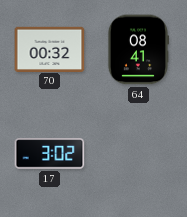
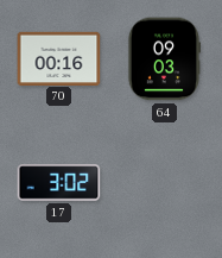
70: 00:32 -> 00:16 (59, 58)
64: 08:41 -> 09:03 (163, 59)
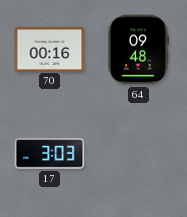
64: 09:03 -> 09:48 (137, 50)
17: 3:02 -> 3:03 (50, 154)
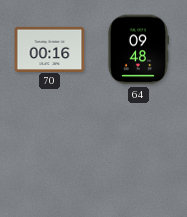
17: 3:03 -> none (50, 154)
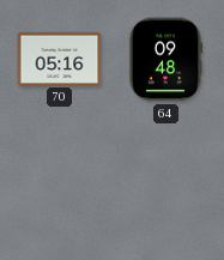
70: 00:16 -> 05:16 (60, 59)
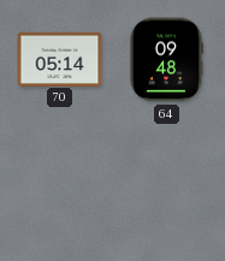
70: 05:16 -> 05:14 (60, 59)
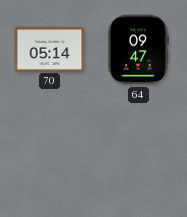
64: 09:48 -> 09:47 (137, 50)
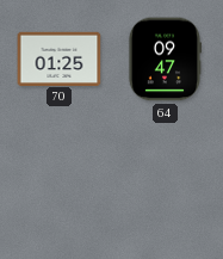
70: 05:14 -> 01:25 (60, 58)
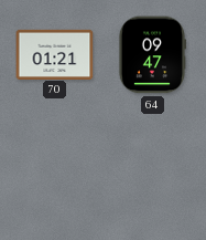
70: 01:25 -> 01:21 (55, 54)
